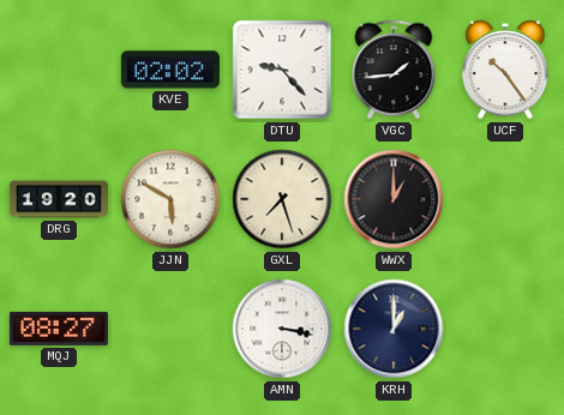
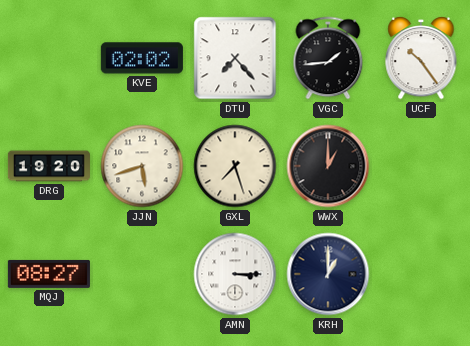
DTU: 9:23 -> 7:23 (235, 58)
JJN: 5:50 -> 5:42 (142, 166)
AMN: 3:17 -> 3:15 (235, 274)
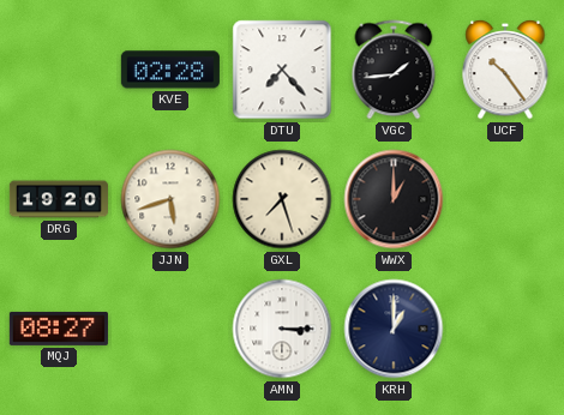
KVE: 02:02 -> 02:28 (170, 70)
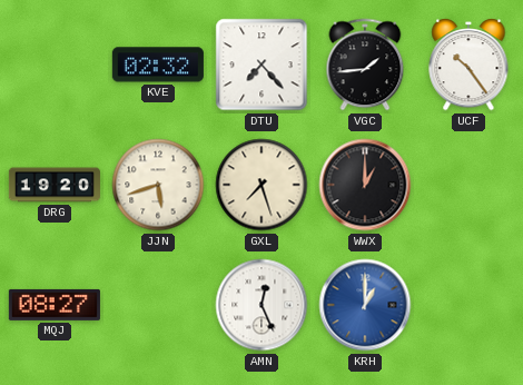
KVE: 02:28 -> 02:32 (158, 65)
AMN: 3:15 -> 12:26 (261, 305)
KRH dial: navy -> blue (365, 305)
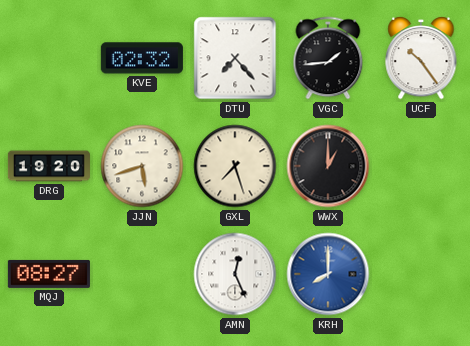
KRH: 1:00 -> 8:00 (328, 274)
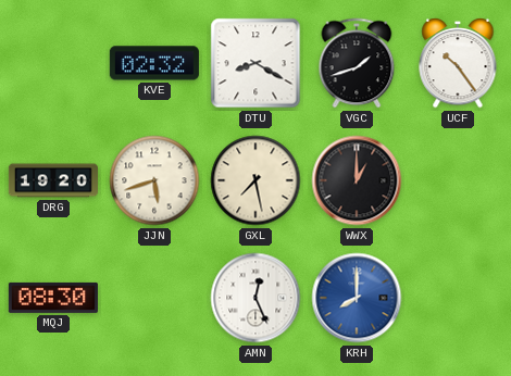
DTU: 7:23 -> 8:20 (255, 63)
VGC: 1:44 -> 1:42 (357, 63)
GXL: 7:27 -> 7:28 (255, 180)
MQJ: 08:27 -> 08:30 (53, 298)
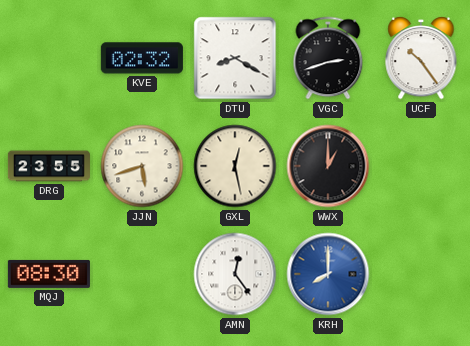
VGC: 1:42 -> 2:42 (328, 58)
DRG: 19:20 -> 23:55 (49, 166)
GXL: 7:28 -> 12:28 (235, 166)
AMN: 12:26 -> 12:24 (235, 274)
